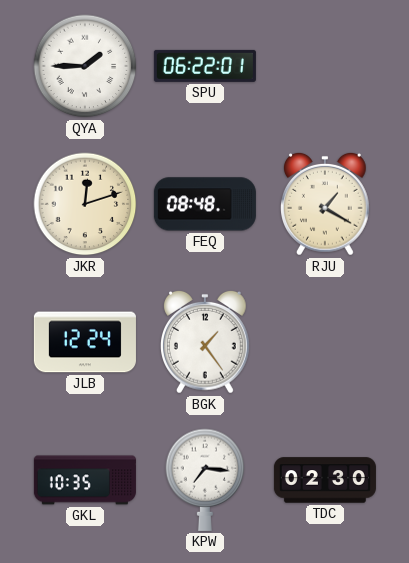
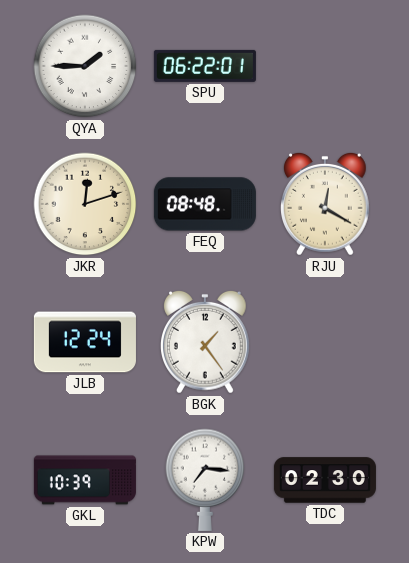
RJU: 1:20 -> 12:20 (326, 204)
GKL: 10:35 -> 10:39 (85, 480)
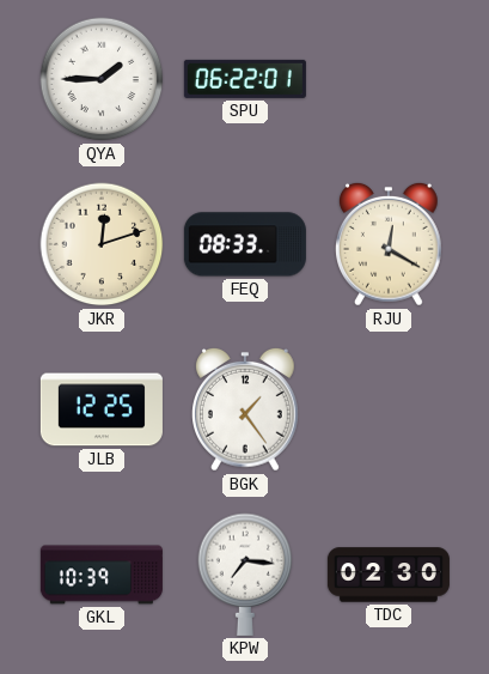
FEQ: 08:48 -> 08:33 (245, 244)
JLB: 12:24 -> 12:25 (102, 409)
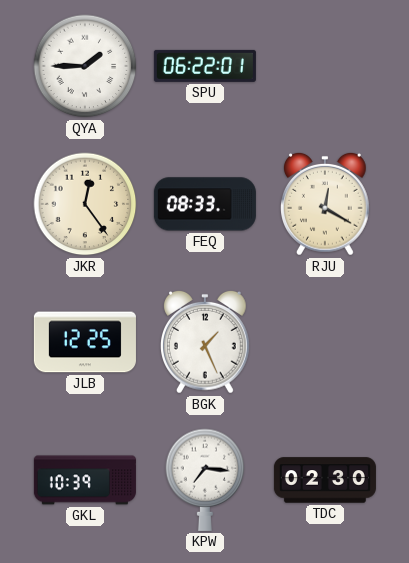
JKR: 12:12 -> 12:24 (85, 204)
BGK: 1:24 -> 1:26 (206, 342)
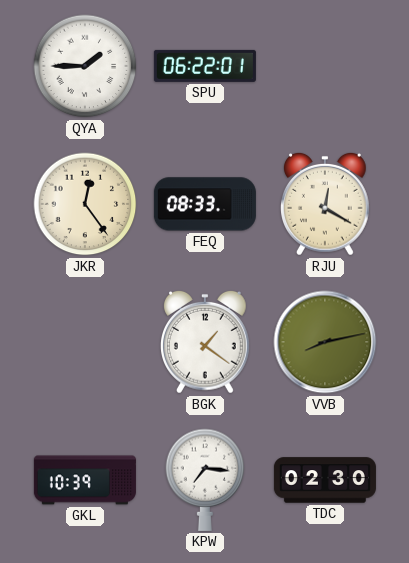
JLB: 12:25 -> none (85, 342)
BGK: 1:26 -> 1:21 (206, 342)
VVB: none -> 8:13 (325, 342)
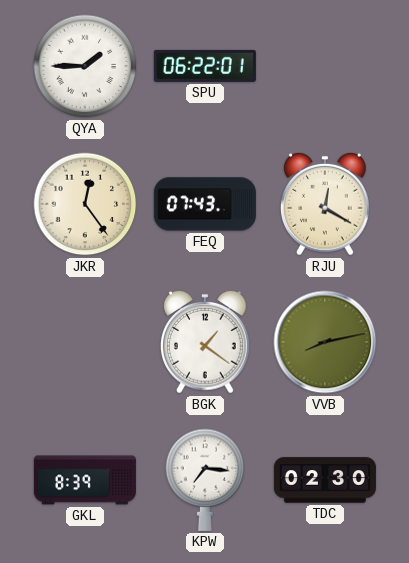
FEQ: 08:33 -> 07:43 (205, 204)
GKL: 10:39 -> 8:39 (85, 480)
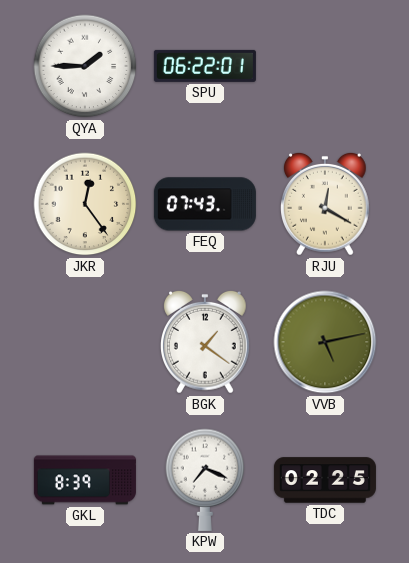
VVB: 8:13 -> 5:13 (325, 342)
KPW: 7:16 -> 7:19 (205, 480)
TDC: 02:30 -> 02:25 (325, 480)
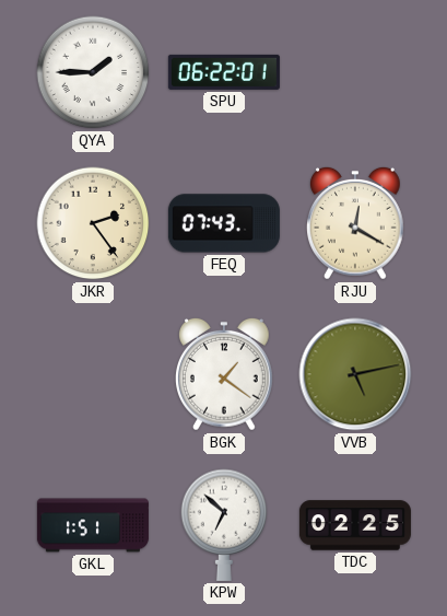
JKR: 12:24 -> 2:24 (93, 223)
GKL: 8:39 -> 1:51 (93, 525)
KPW: 7:19 -> 6:52 (224, 525)
